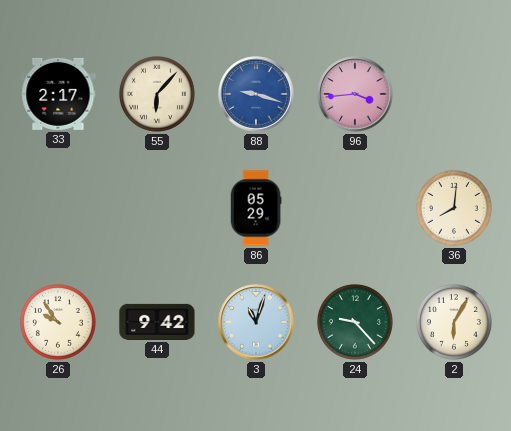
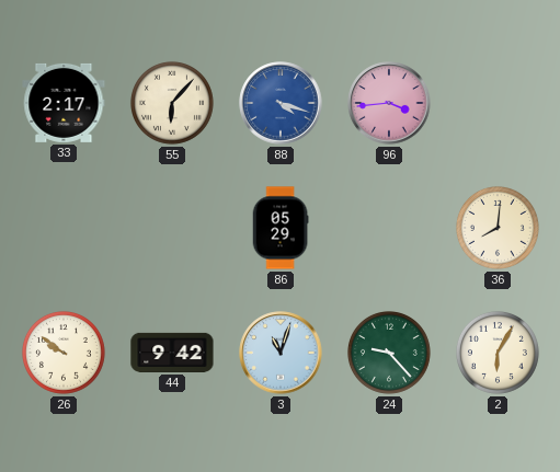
88: 9:18 -> 4:18 (281, 103)
26: 9:54 -> 9:51 (64, 353)
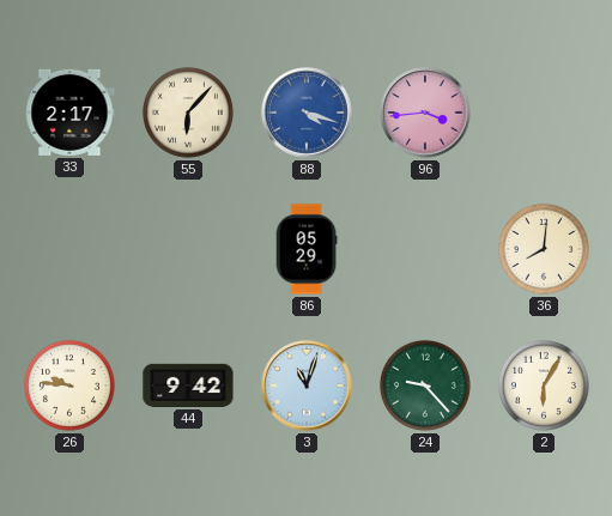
26: 9:51 -> 9:46 (69, 386)
